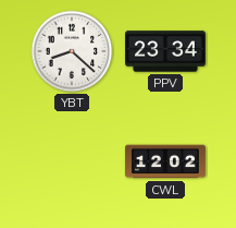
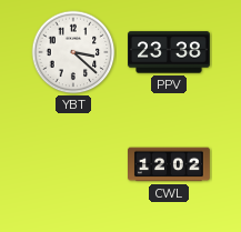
YBT: 8:22 -> 3:22 (73, 52)
PPV: 23:34 -> 23:38 (170, 52)
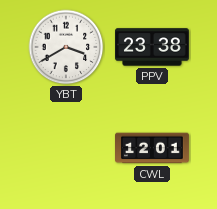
YBT: 3:22 -> 3:40 (66, 47)
CWL: 12:02 -> 12:01 (153, 148)
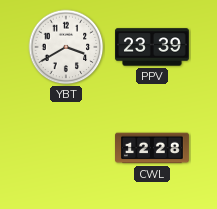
PPV: 23:38 -> 23:39 (153, 47)
CWL: 12:01 -> 12:28 (153, 148)
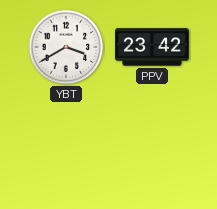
PPV: 23:39 -> 23:42 (153, 47)
CWL: 12:28 -> none (153, 148)
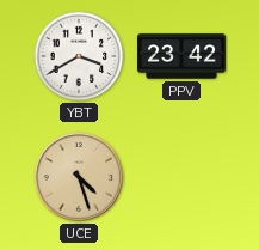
UCE: none -> 4:27 (79, 177)
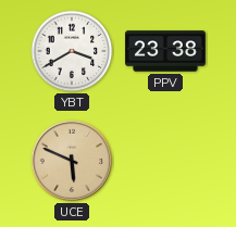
PPV: 23:42 -> 23:38 (166, 51)
UCE: 4:27 -> 5:49 (72, 161)
